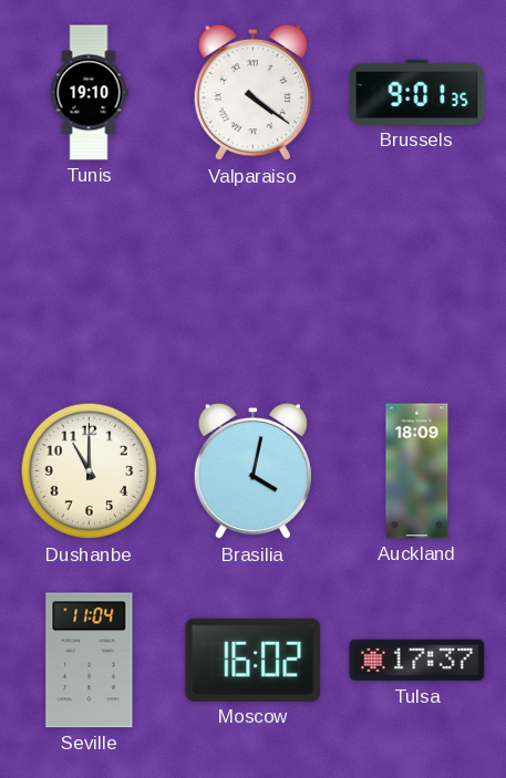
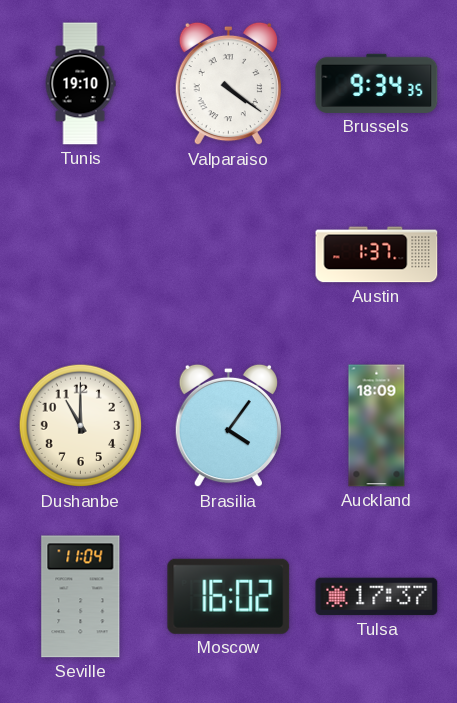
Brussels: 9:01 -> 9:34 (377, 83)
Austin: none -> 1:37 (377, 255)
Brasilia: 4:02 -> 4:06 (228, 426)
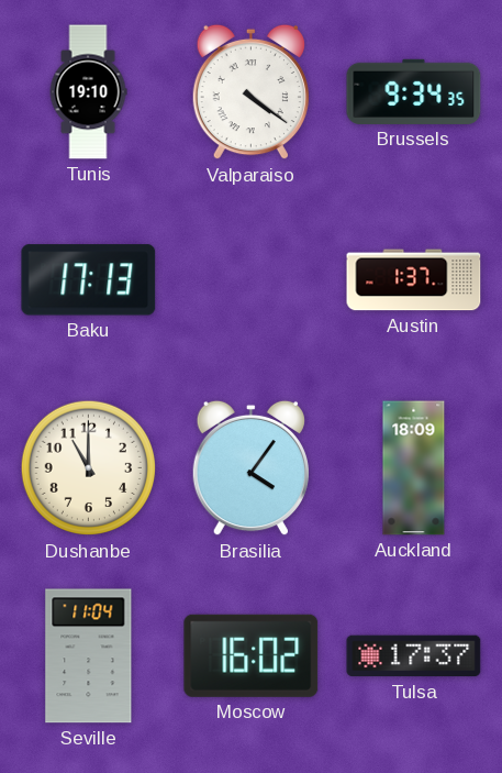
Baku: none -> 17:13 (89, 280)
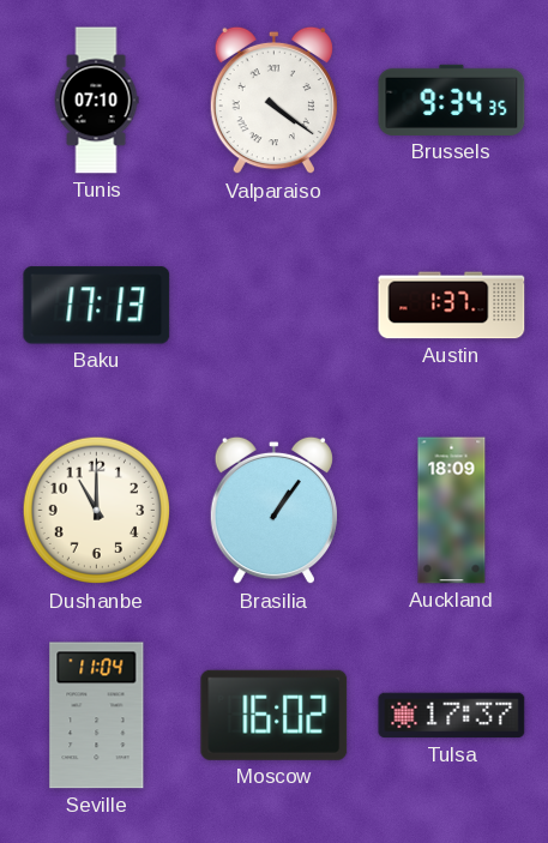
Tunis: 19:10 -> 07:10 (96, 101)
Brasilia: 4:06 -> 1:06 (273, 511)
